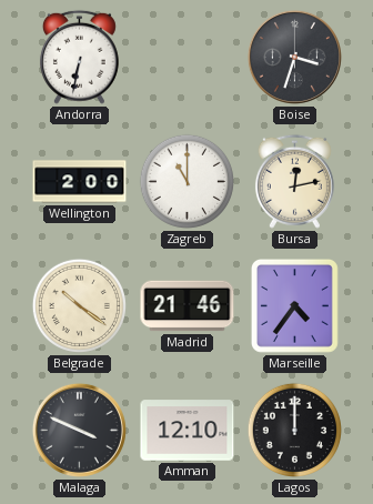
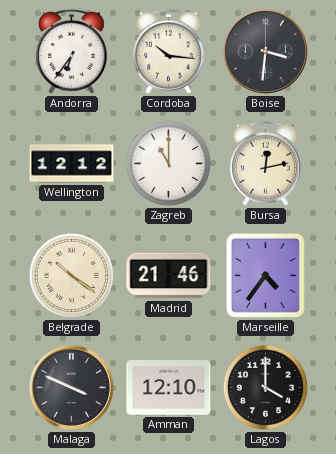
Andorra: 6:32 -> 6:36 (71, 51)
Cordoba: none -> 10:16 (168, 51)
Boise: 3:33 -> 3:31 (265, 51)
Wellington: 2:00 -> 12:12 (72, 164)
Lagos: 12:00 -> 4:00 (265, 387)
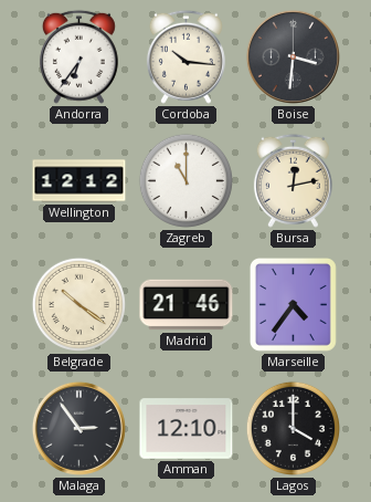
Malaga: 3:49 -> 2:54 (78, 428)
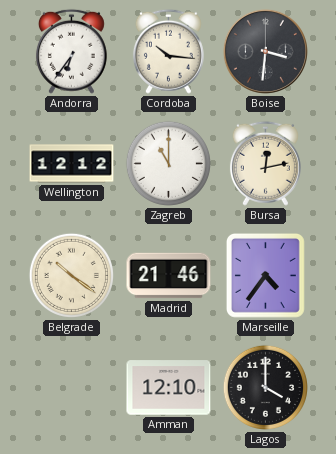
Malaga: 2:54 -> none (78, 428)
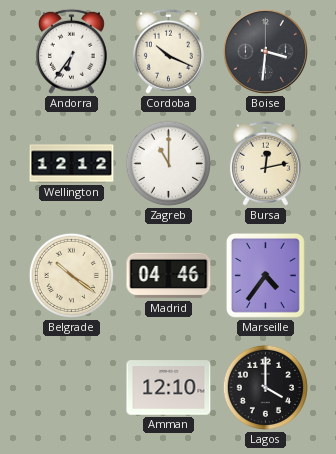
Cordoba: 10:16 -> 10:19 (168, 51)
Madrid: 21:46 -> 04:46 (169, 276)
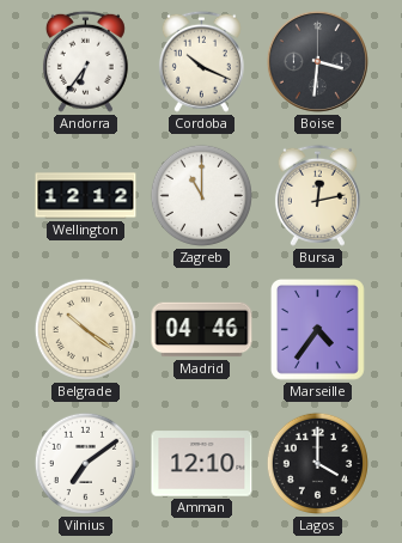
Vilnius: none -> 7:09 (85, 463)
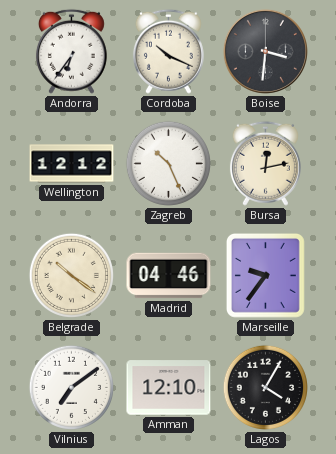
Zagreb: 11:00 -> 10:26 (168, 163)
Marseille: 4:36 -> 9:36 (265, 276)
Lagos: 4:00 -> 4:05 (265, 387)
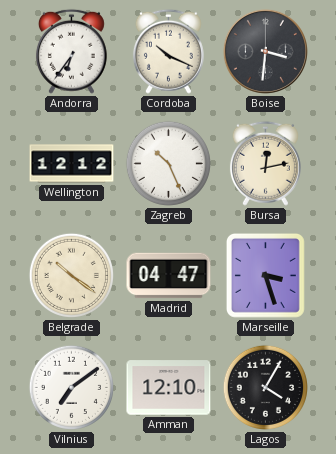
Madrid: 04:46 -> 04:47 (169, 276)
Marseille: 9:36 -> 3:27 (265, 276)
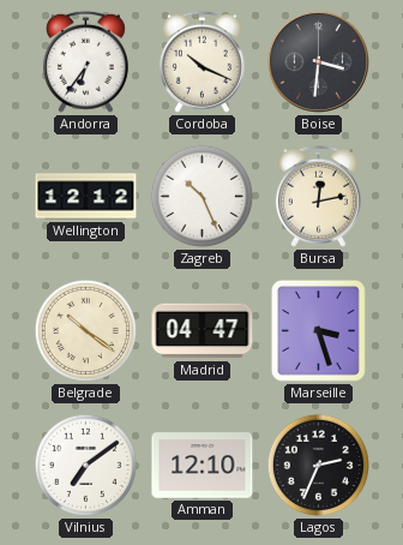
Lagos: 4:05 -> 2:34 (318, 465)
